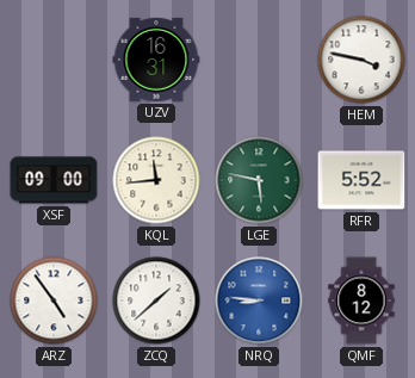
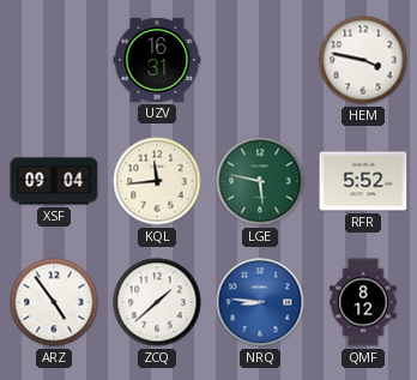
XSF: 09:00 -> 09:04 (54, 181)
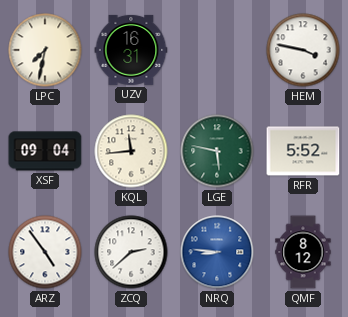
LPC: none -> 7:32 (45, 50)
ZCQ: 1:38 -> 2:38 (131, 252)
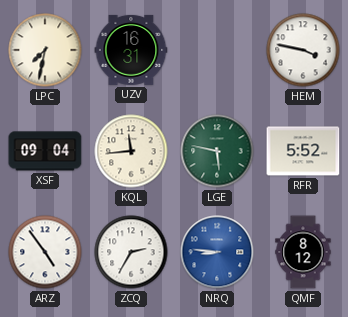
ZCQ: 2:38 -> 2:35 (131, 252)
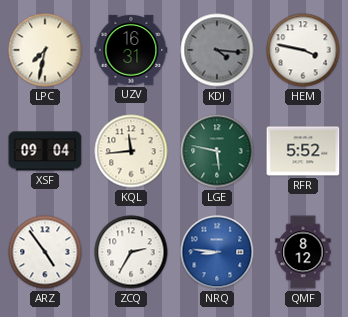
KDJ: none -> 4:16 (217, 50)
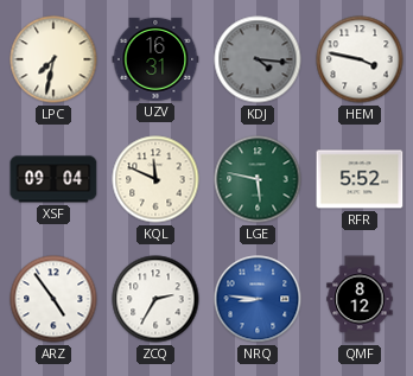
KQL: 11:44 -> 11:49 (155, 179)
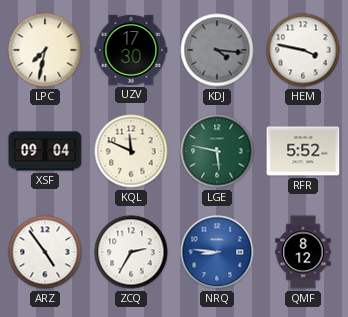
UZV: 16:31 -> 17:30 (131, 50)
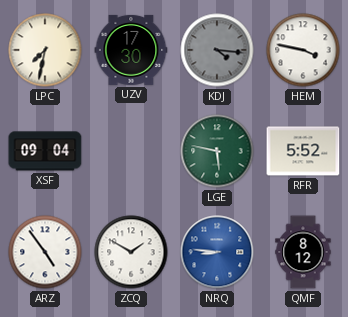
KQL: 11:49 -> none (131, 151)
ZCQ: 2:35 -> 1:50 (131, 252)
